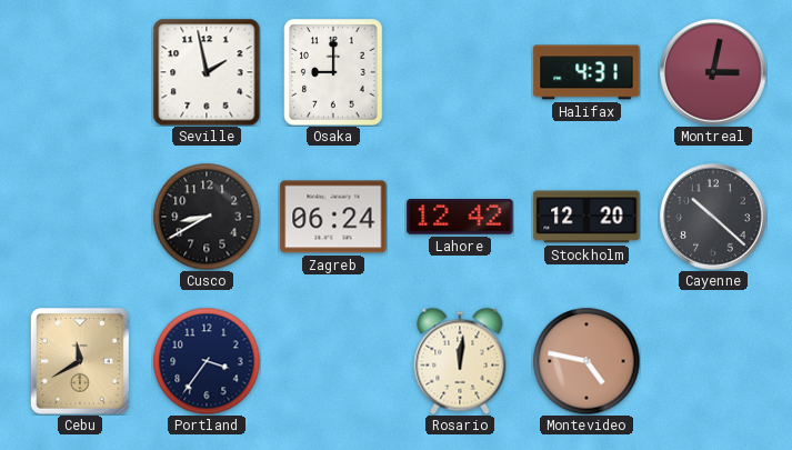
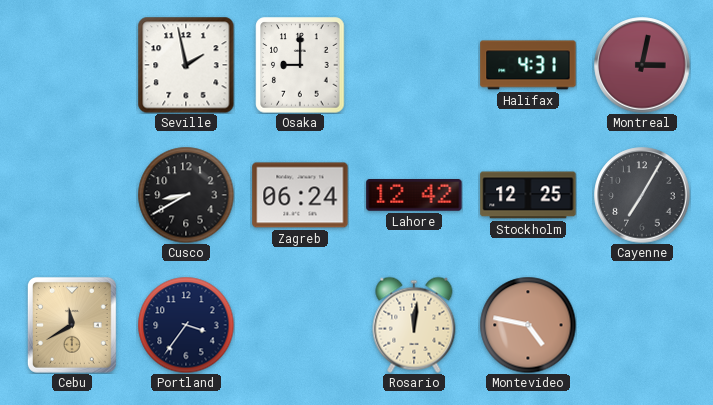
Stockholm: 12:20 -> 12:25 (528, 195)
Cayenne: 10:22 -> 7:05 (642, 195)
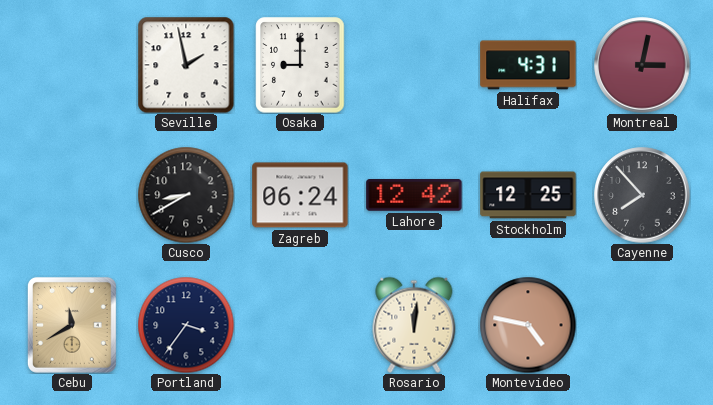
Cayenne: 7:05 -> 7:53 (642, 195)
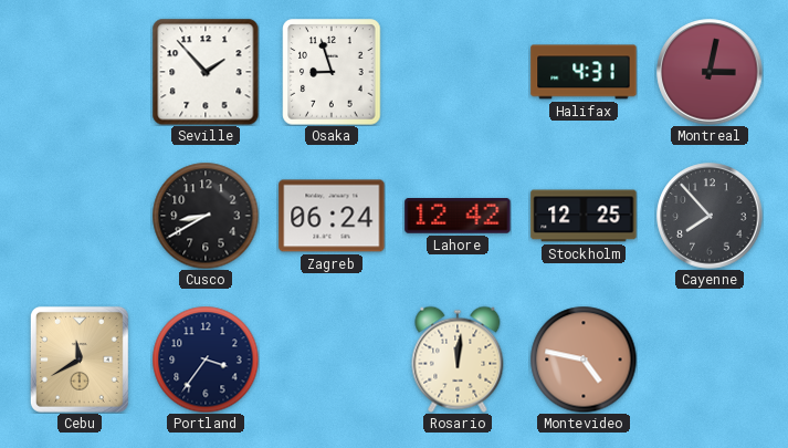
Seville: 1:58 -> 1:53 (206, 72)
Osaka: 9:00 -> 8:57 (332, 72)
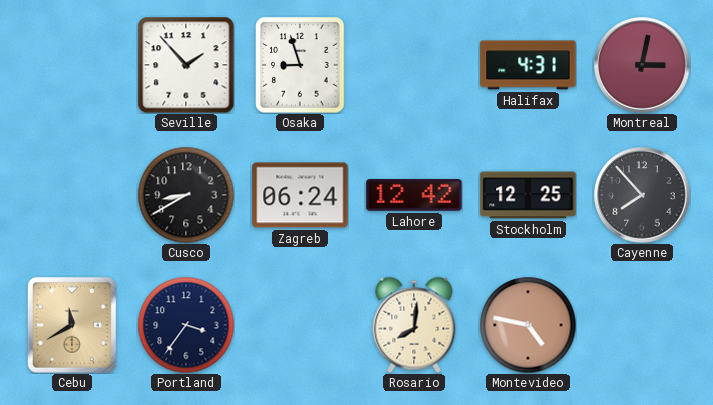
Rosario: 12:01 -> 8:01 (414, 325)
